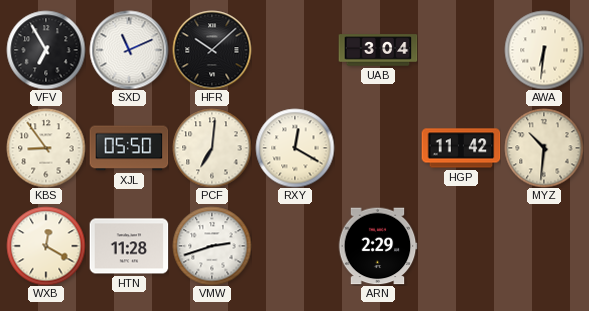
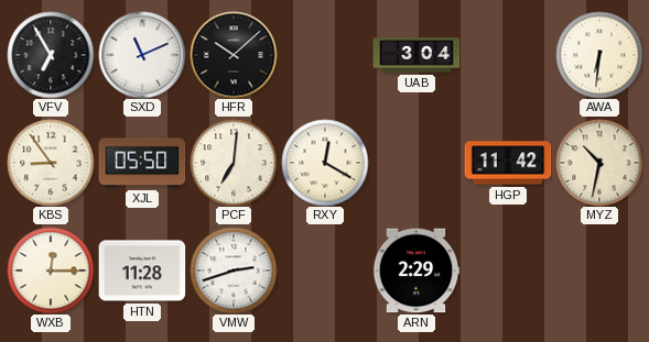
MYZ: 10:31 -> 10:32 (599, 163)
WXB: 12:20 -> 12:15 (51, 271)
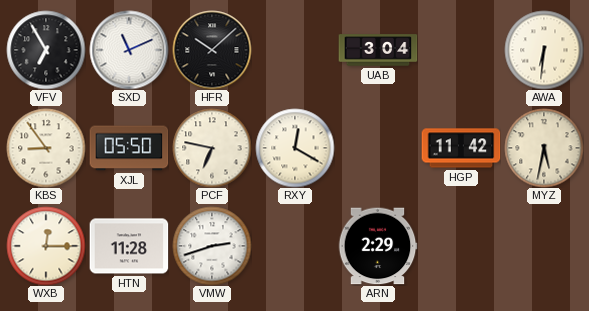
PCF: 7:01 -> 6:47 (212, 148)
MYZ: 10:32 -> 5:32 (544, 148)
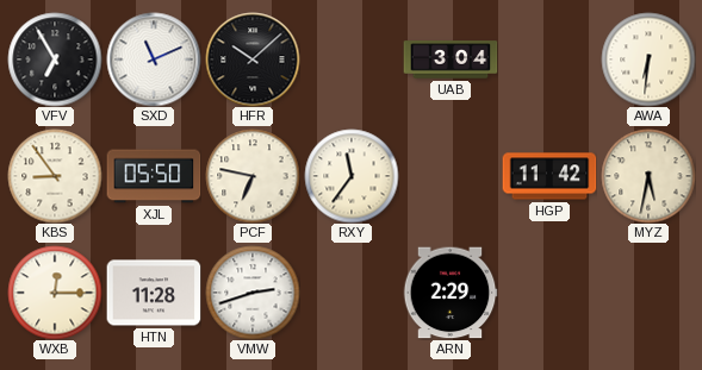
RXY: 12:20 -> 11:36 (352, 176)
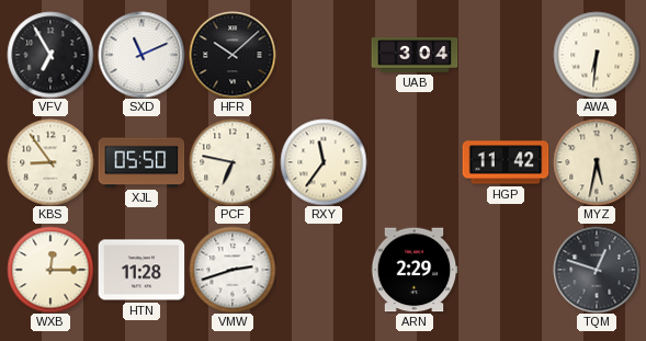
TQM: none -> 12:48 (597, 270)
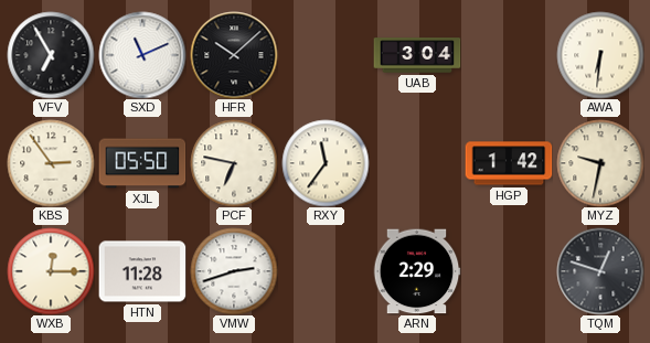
KBS: 8:54 -> 2:54 (51, 163)
HGP: 11:42 -> 1:42 (509, 163)
MYZ: 5:32 -> 9:32 (600, 163)
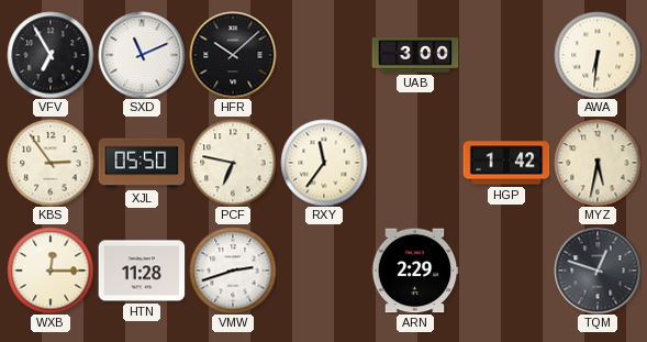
UAB: 3:04 -> 3:00 (415, 55)
MYZ: 9:32 -> 5:32 (598, 163)
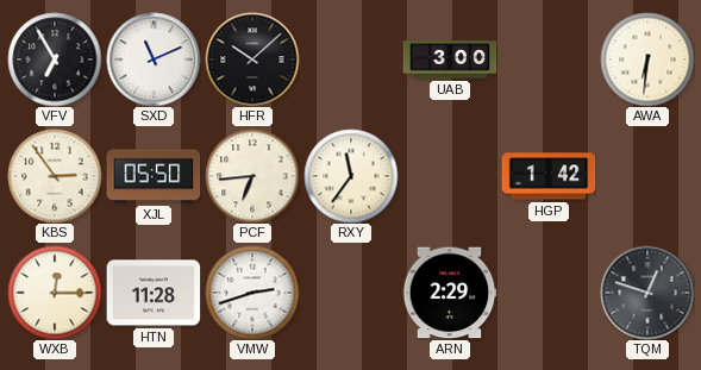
PCF: 6:47 -> 6:44 (252, 176)
MYZ: 5:32 -> none (598, 163)
